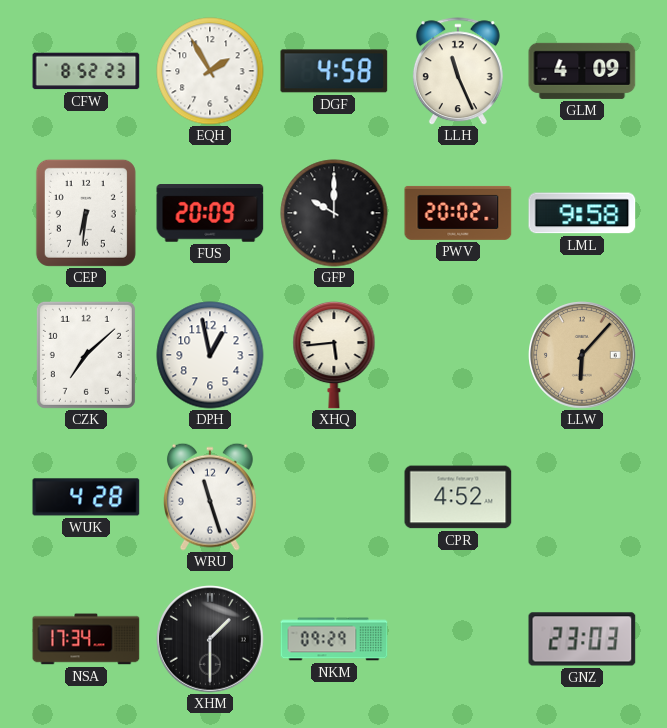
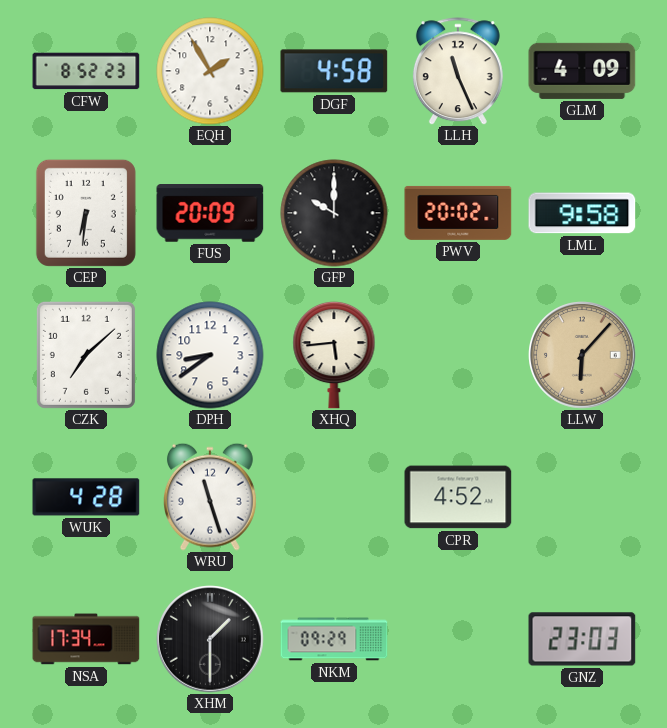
DPH: 12:58 -> 8:39 (210, 355)
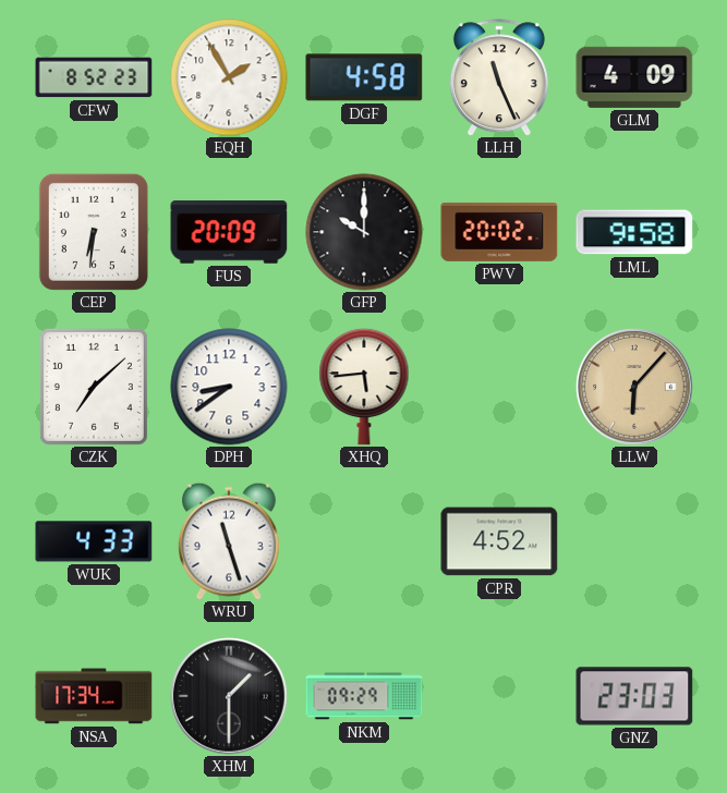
WUK: 4:28 -> 4:33 (94, 541)
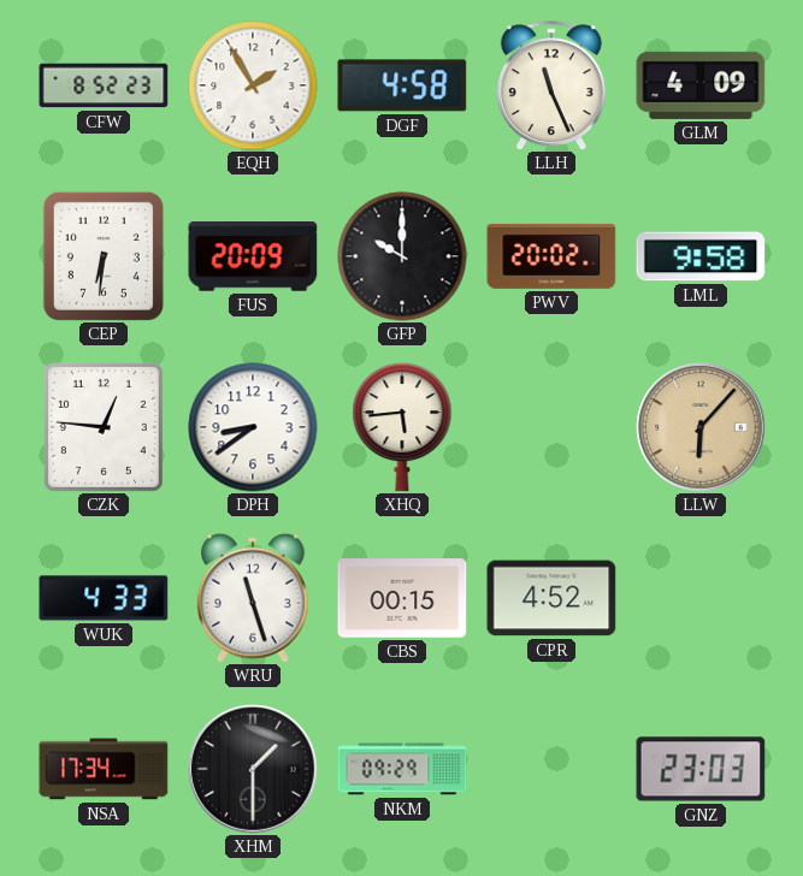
CZK: 7:08 -> 12:46 (104, 427)
CBS: none -> 00:15 (402, 598)
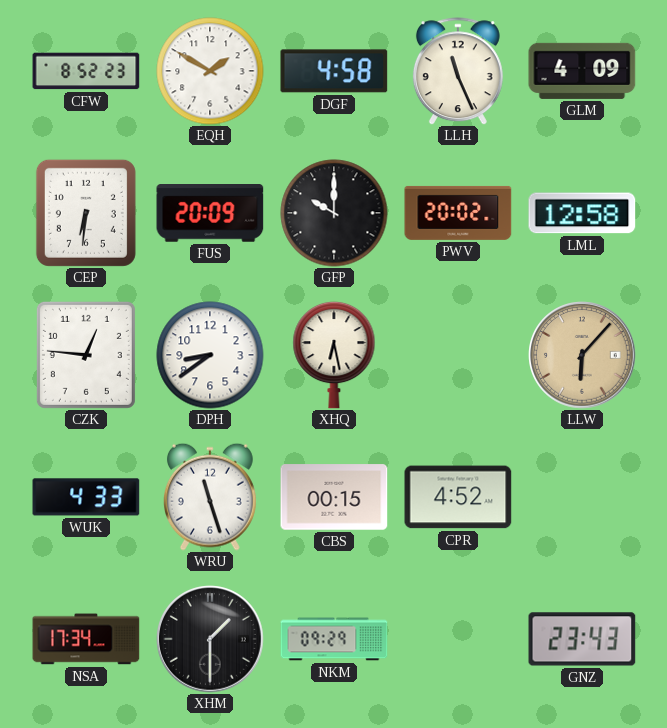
EQH: 1:55 -> 1:50 (210, 71)
LML: 9:58 -> 12:58 (582, 213)
XHQ: 5:44 -> 6:28 (334, 355)
GNZ: 23:03 -> 23:43 (582, 639)
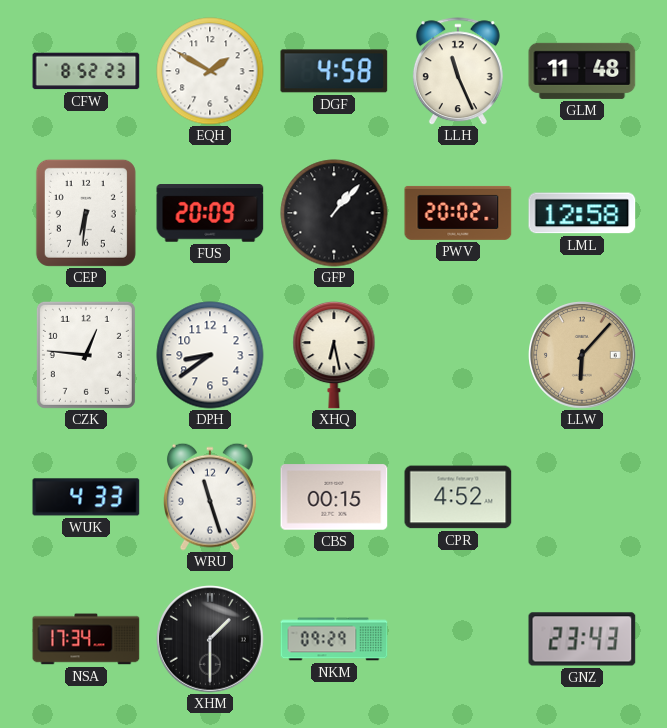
GLM: 4:09 -> 11:48 (582, 71)
GFP: 10:00 -> 1:07 (334, 213)
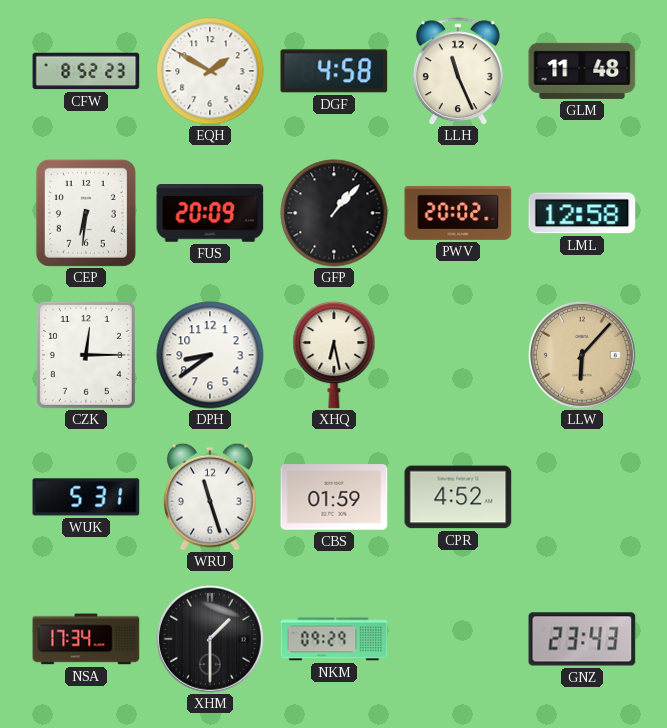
CZK: 12:46 -> 12:15 (86, 355)
WUK: 4:33 -> 5:31 (86, 497)
CBS: 00:15 -> 01:59 (334, 497)
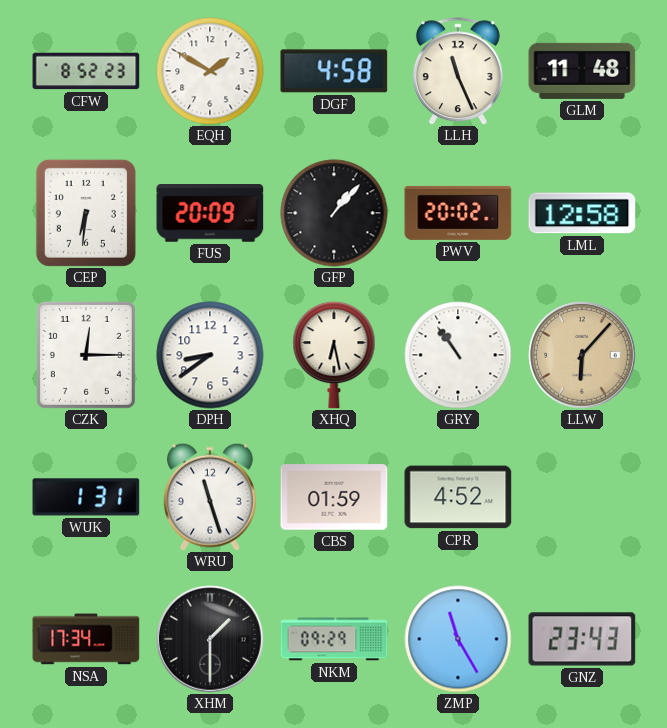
GRY: none -> 10:54 (458, 355)
WUK: 5:31 -> 1:31 (86, 497)
ZMP: none -> 11:25 (458, 639)
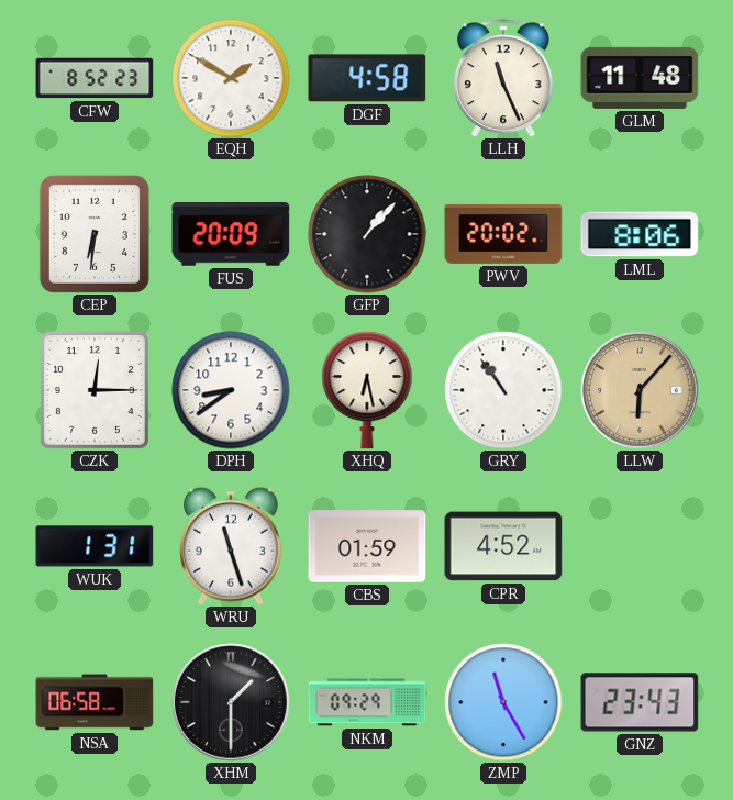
LML: 12:58 -> 8:06 (640, 234)
NSA: 17:34 -> 06:58 (95, 702)
